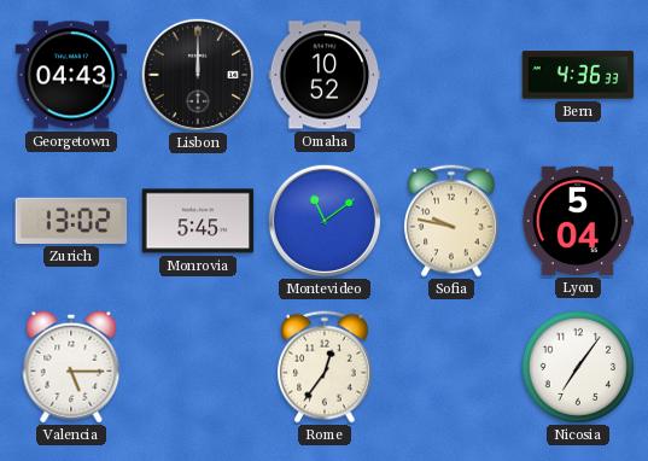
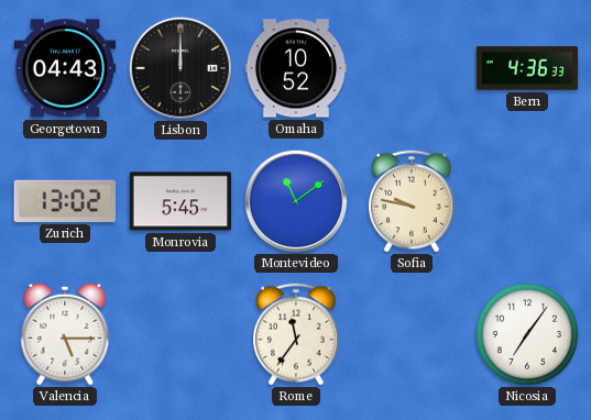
Lyon: 5:04 -> none (578, 221)
Rome: 12:36 -> 11:36 (296, 334)
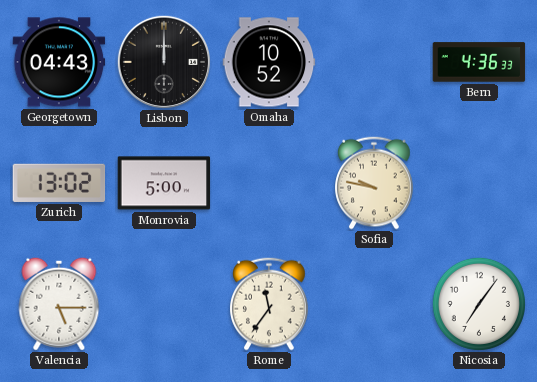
Monrovia: 5:45 -> 5:00 (164, 183)
Montevideo: 11:09 -> none (296, 201)
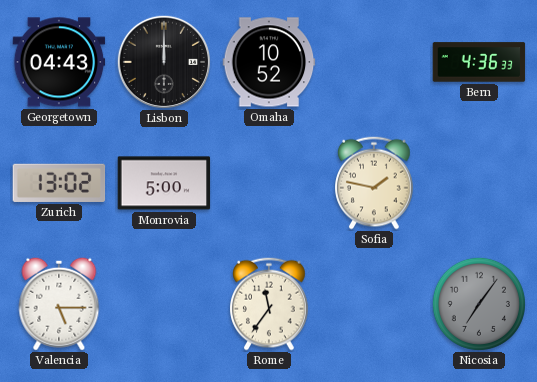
Sofia: 9:47 -> 1:47 (374, 183)
Nicosia dial: white -> grey (479, 304)
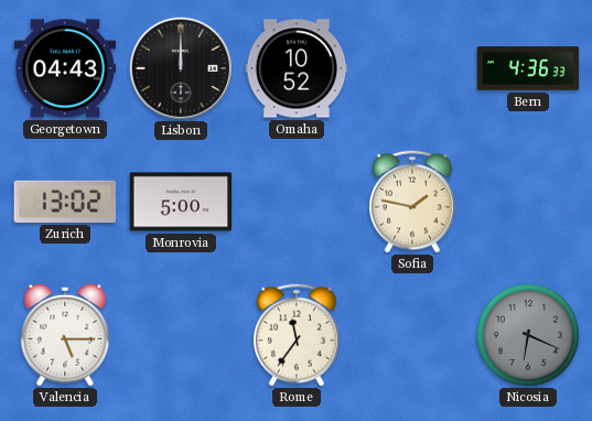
Nicosia: 7:06 -> 6:19 (528, 335)
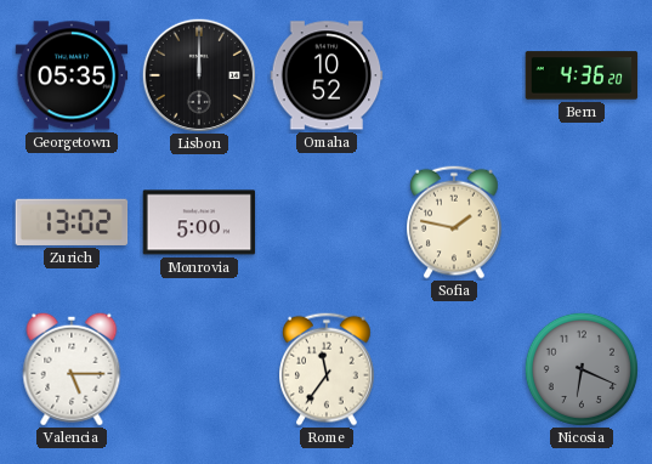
Georgetown: 04:43 -> 05:35 (72, 75)
Bern: 4:36:33 -> 4:36:20 (582, 75)
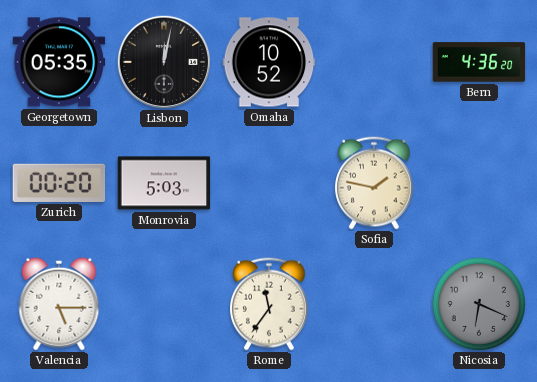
Lisbon: 12:00 -> 12:02 (164, 62)
Zurich: 13:02 -> 00:20 (59, 183)
Monrovia: 5:00 -> 5:03 (164, 183)
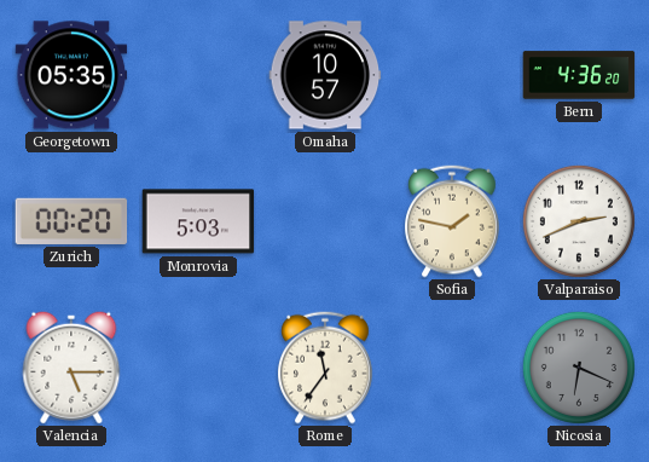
Lisbon: 12:02 -> none (164, 62)
Omaha: 10:52 -> 10:57 (325, 75)
Valparaiso: none -> 2:41 (579, 221)
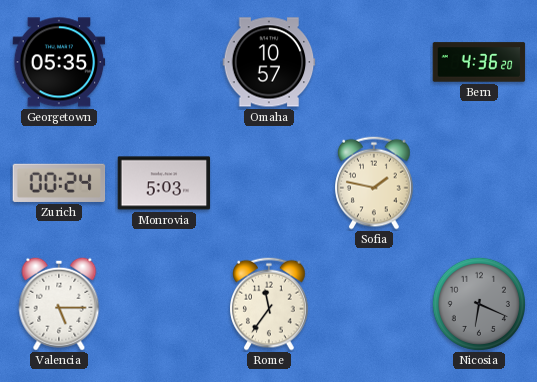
Zurich: 00:20 -> 00:24 (59, 183)
Valparaiso: 2:41 -> none (579, 221)
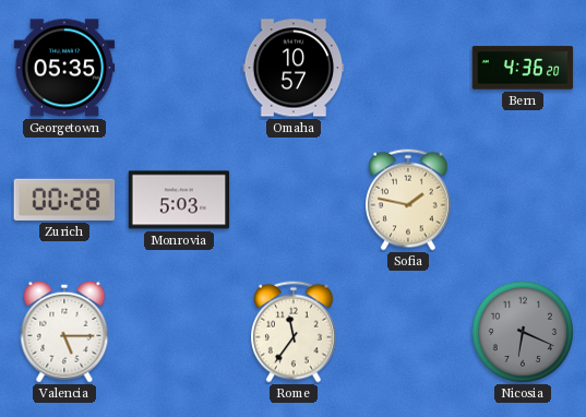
Zurich: 00:24 -> 00:28 (64, 200)
